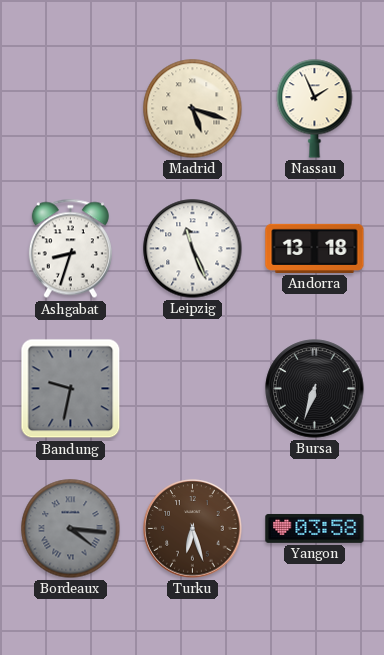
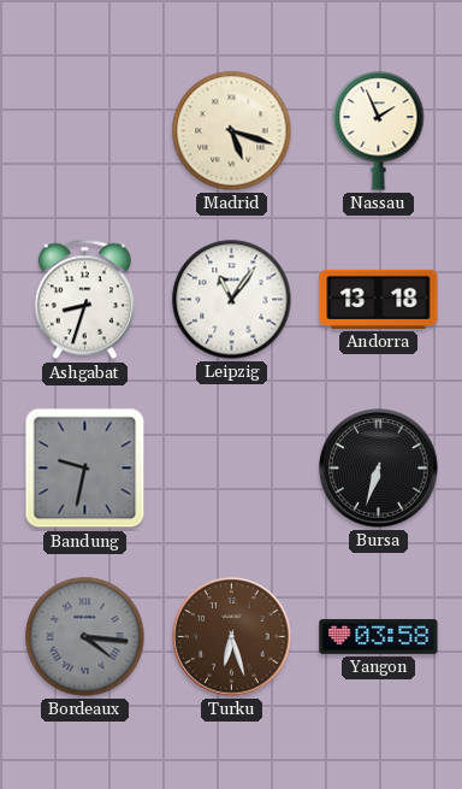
Leipzig: 11:26 -> 11:06 (232, 300)
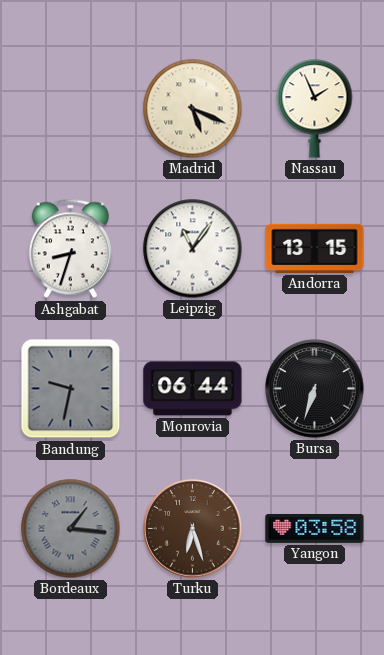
Madrid: 5:18 -> 5:19 (193, 109)
Andorra: 13:18 -> 13:15 (315, 248)
Monrovia: none -> 06:44 (193, 389)
Bordeaux: 4:16 -> 1:16 (71, 529)
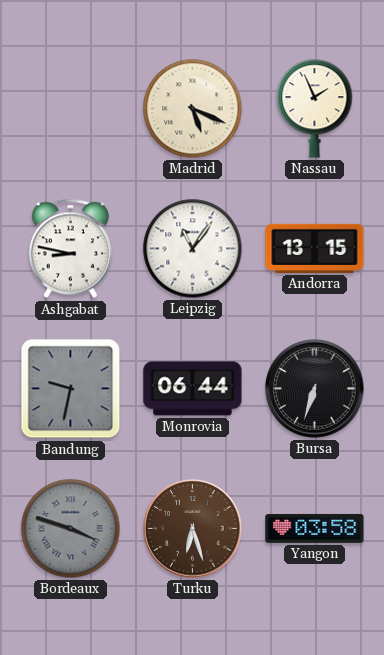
Ashgabat: 8:33 -> 8:47 (70, 249)
Bordeaux: 1:16 -> 3:48 (71, 529)
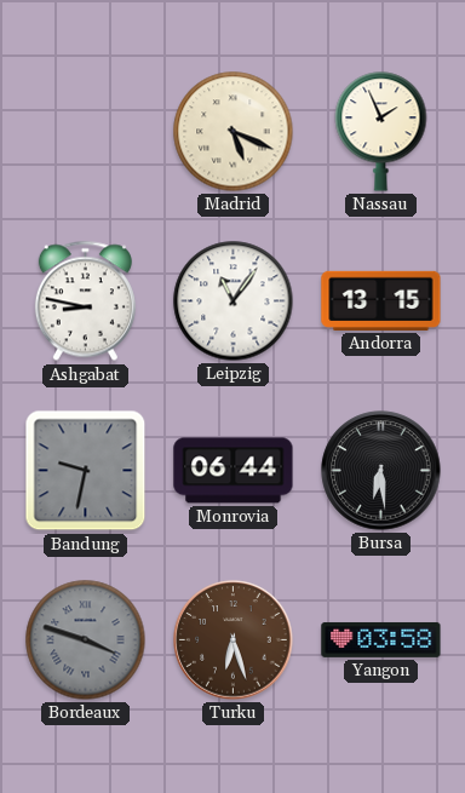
Bursa: 6:33 -> 6:29 (381, 471)
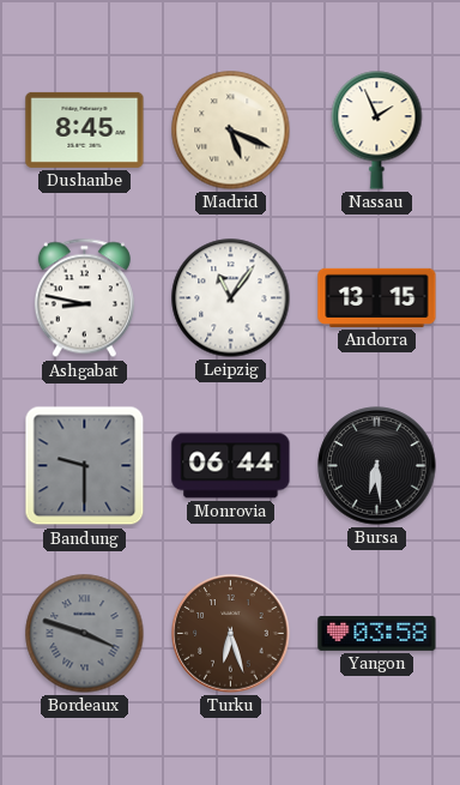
Dushanbe: none -> 8:45 (85, 129)
Bandung: 9:32 -> 9:30 (85, 466)
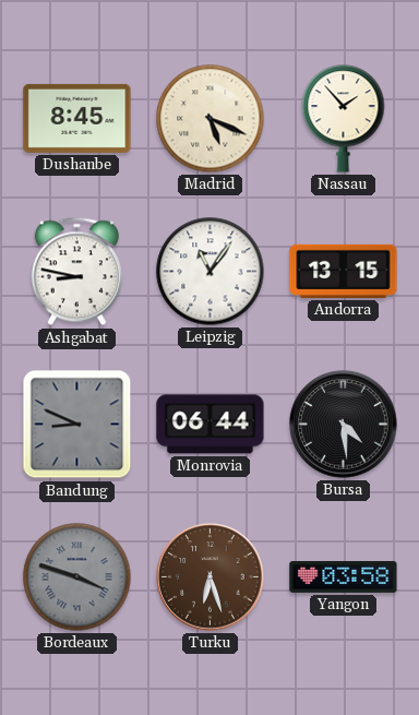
Nassau: 1:56 -> 1:53 (344, 119)
Bandung: 9:30 -> 8:49 (77, 425)
Bursa: 6:29 -> 4:29 (344, 425)
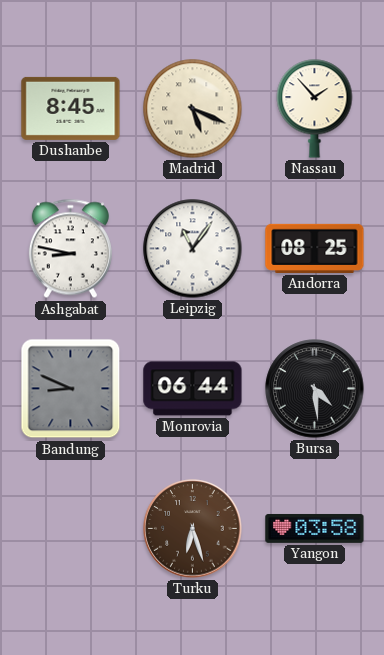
Andorra: 13:15 -> 08:25 (315, 248)
Bordeaux: 3:48 -> none (77, 577)
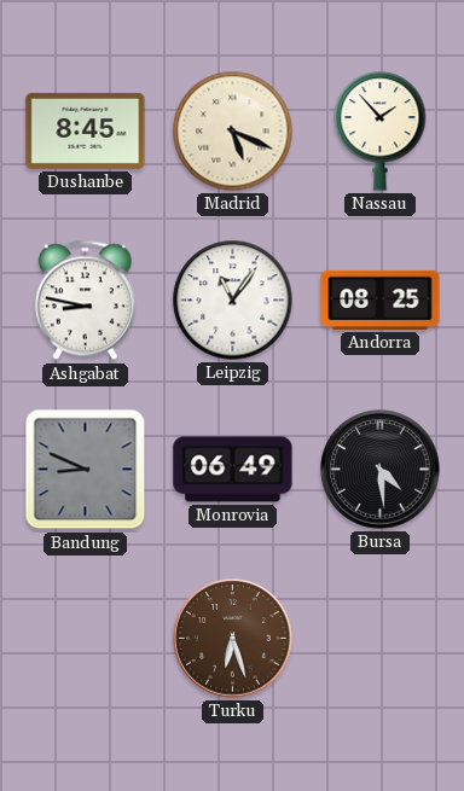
Monrovia: 06:44 -> 06:49 (233, 470)
Yangon: 03:58 -> none (315, 528)
